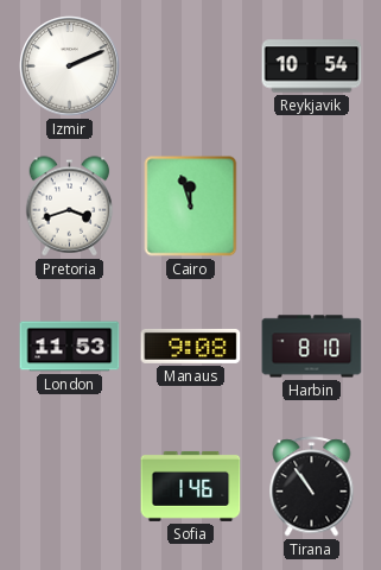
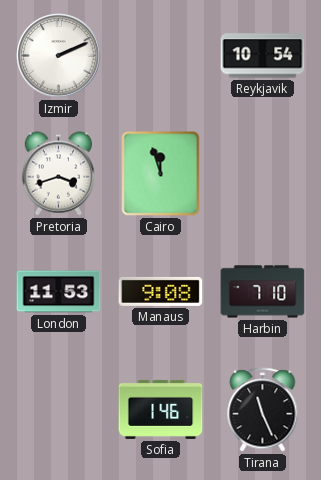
Harbin: 8:10 -> 7:10 (263, 292)
Tirana: 10:54 -> 11:26 (263, 410)
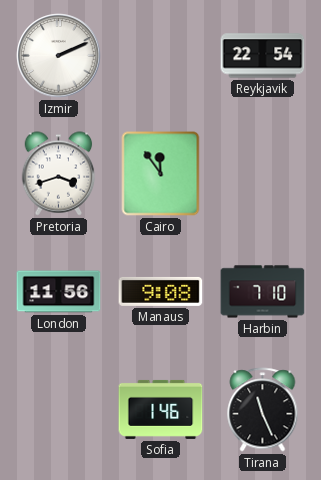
Reykjavik: 10:54 -> 22:54 (263, 56)
Cairo: 11:57 -> 11:54 (161, 174)
London: 11:53 -> 11:56 (59, 292)
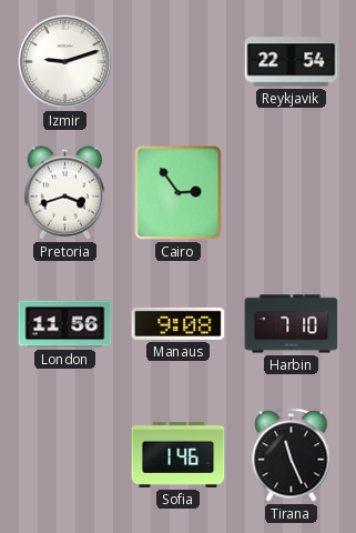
Izmir: 2:11 -> 9:12 (65, 62)
Cairo: 11:54 -> 2:54 (179, 193)
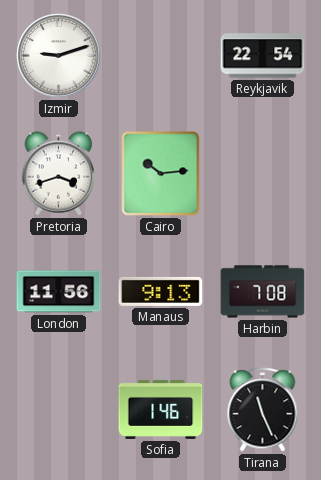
Cairo: 2:54 -> 10:14 (161, 174)
Manaus: 9:08 -> 9:13 (161, 291)
Harbin: 7:10 -> 7:08 (263, 292)
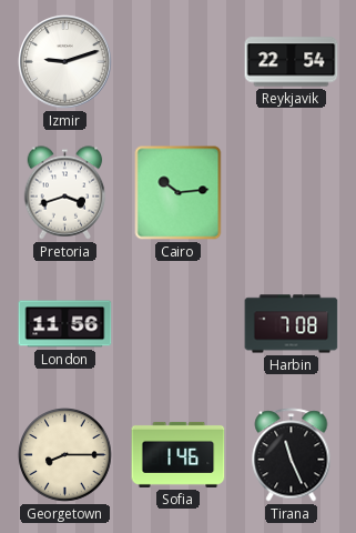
Manaus: 9:13 -> none (161, 291)
Georgetown: none -> 8:15 (65, 455)
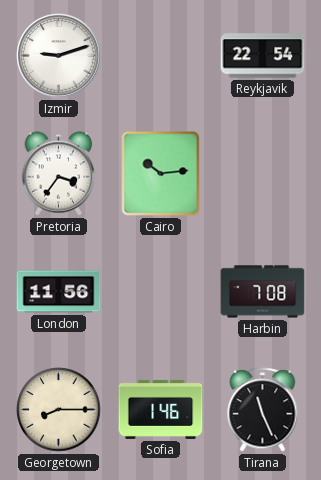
Pretoria: 3:42 -> 3:36 (59, 174)
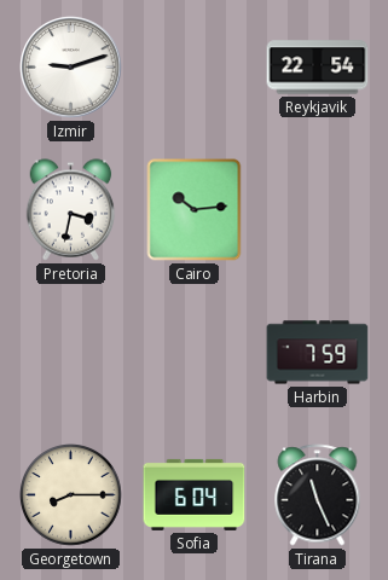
Pretoria: 3:36 -> 3:32 (71, 210)
London: 11:56 -> none (59, 292)
Harbin: 7:08 -> 7:59 (318, 353)
Sofia: 1:46 -> 6:04 (195, 494)
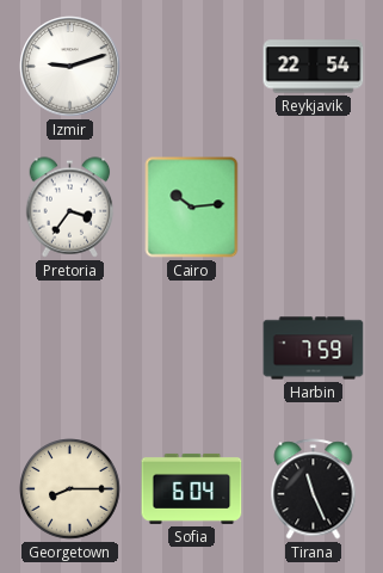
Pretoria: 3:32 -> 3:36 (70, 208)
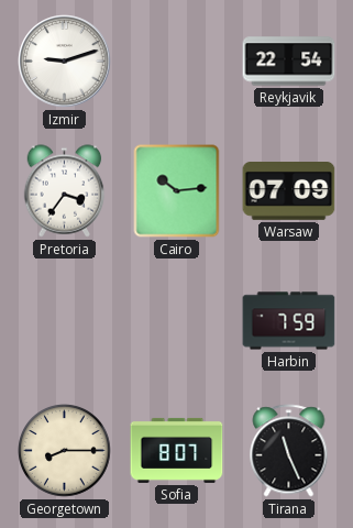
Warsaw: none -> 07:09 (289, 191)
Sofia: 6:04 -> 8:07 (177, 450)
